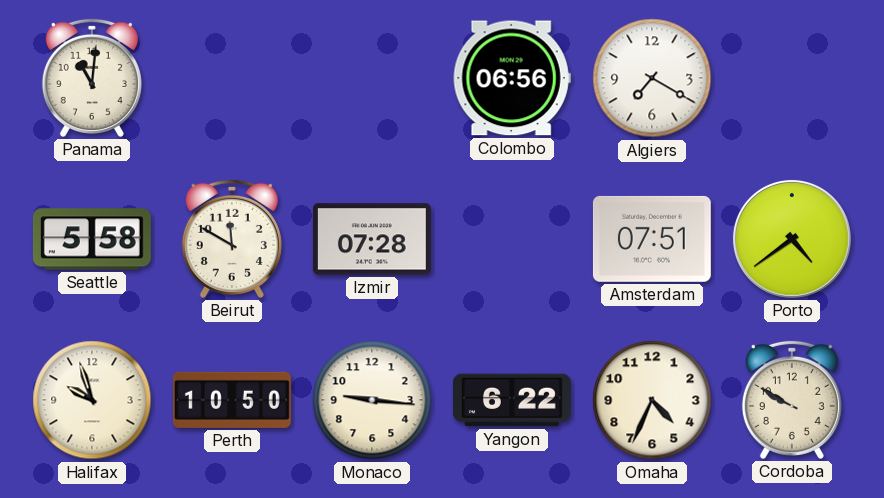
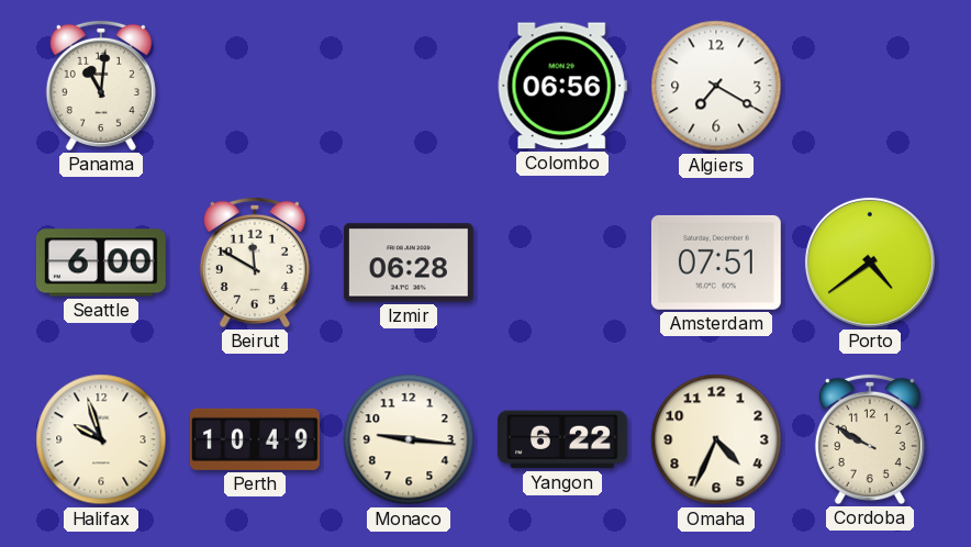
Seattle: 5:58 -> 6:00 (101, 263)
Izmir: 07:28 -> 06:28 (409, 263)
Perth: 10:50 -> 10:49 (255, 439)
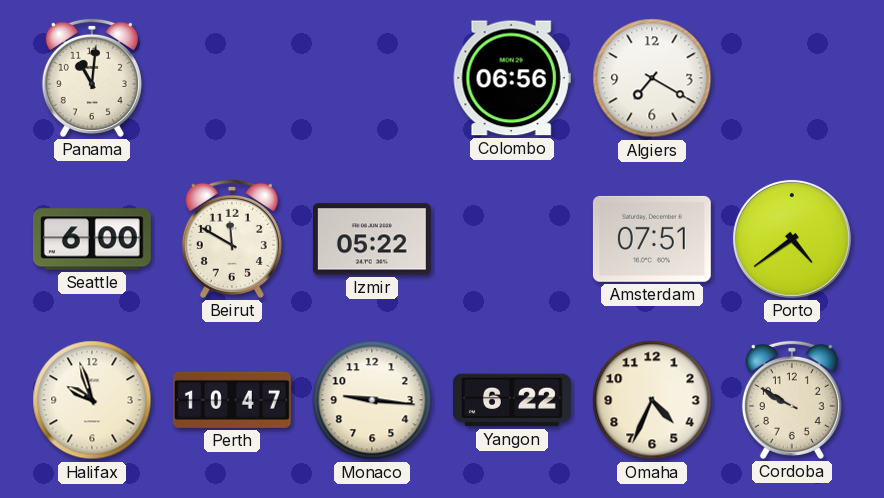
Izmir: 06:28 -> 05:22 (372, 239)
Perth: 10:49 -> 10:47 (232, 400)
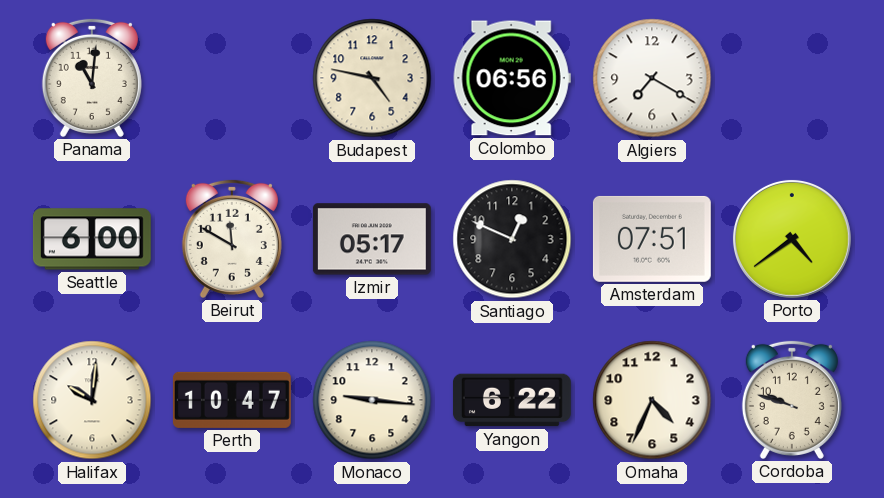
Budapest: none -> 4:47 (372, 78)
Izmir: 05:22 -> 05:17 (372, 239)
Santiago: none -> 12:49 (512, 239)
Halifax: 9:57 -> 10:01 (92, 400)
Cordoba: 9:50 -> 9:48 (792, 400)
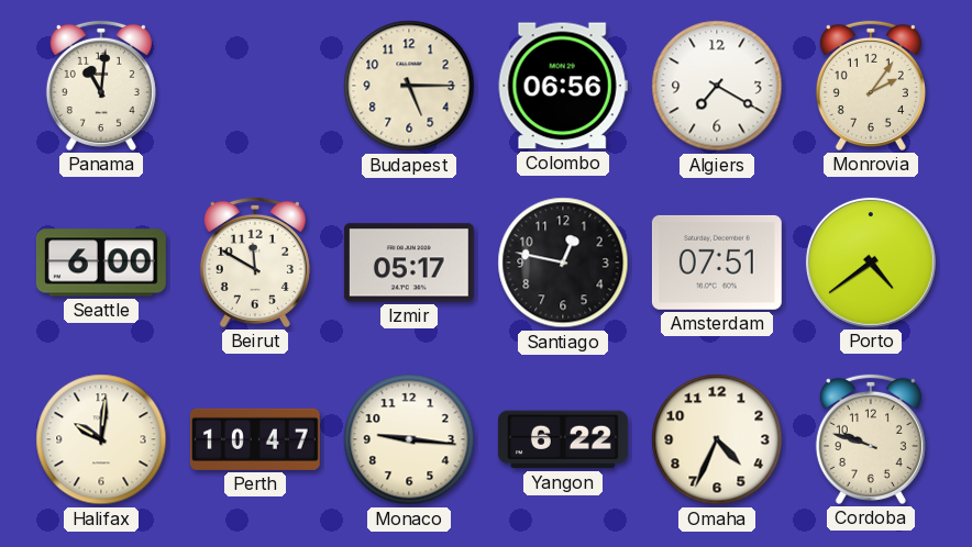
Budapest: 4:47 -> 5:15 (409, 86)
Monrovia: none -> 2:06 (871, 86)
Santiago: 12:49 -> 12:47 (563, 263)
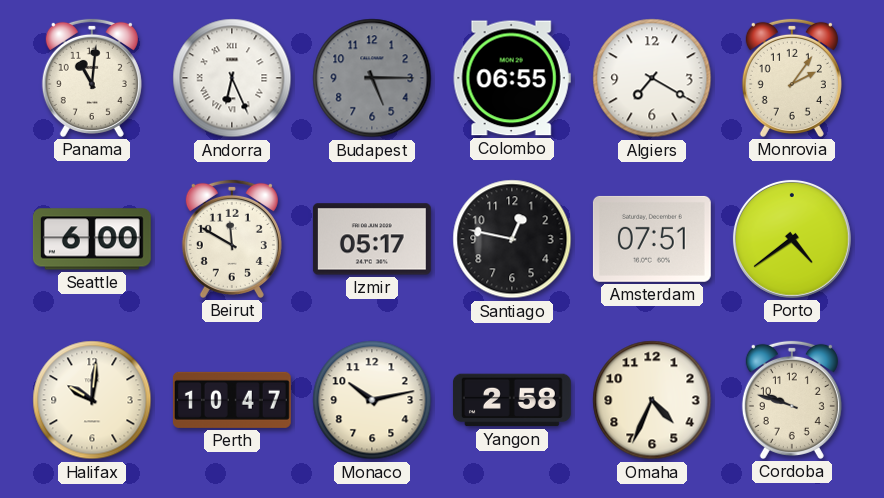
Andorra: none -> 6:26 (232, 78)
Budapest dial: cream -> grey (372, 78)
Colombo: 06:56 -> 06:55 (512, 78)
Monaco: 9:16 -> 10:13 (372, 400)
Yangon: 6:22 -> 2:58 (512, 400)
